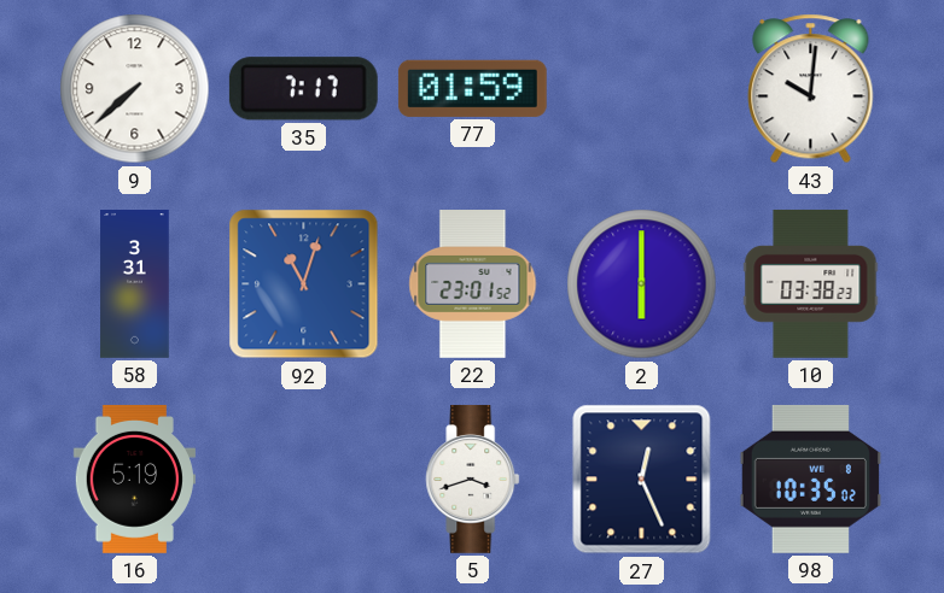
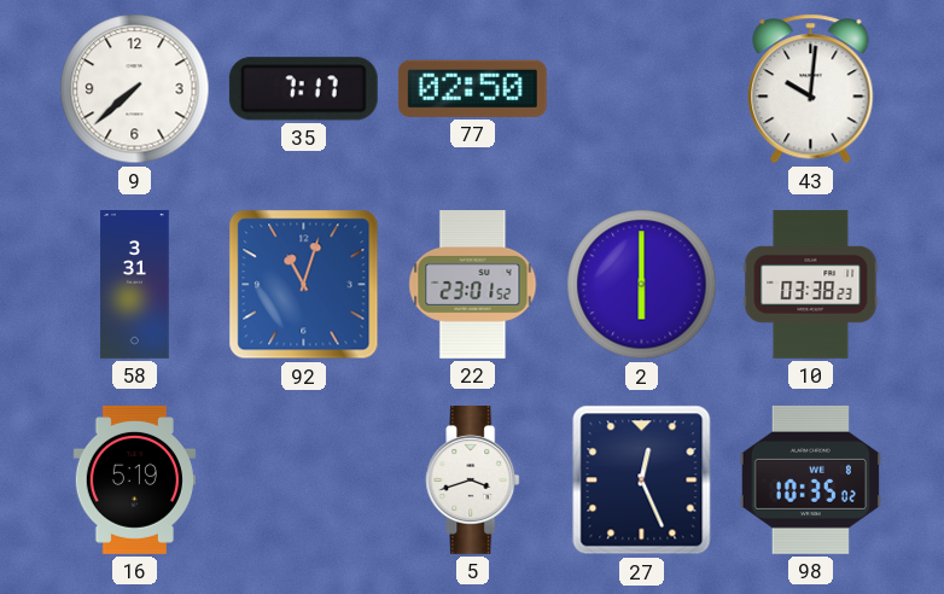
77: 01:59 -> 02:50 (472, 88)
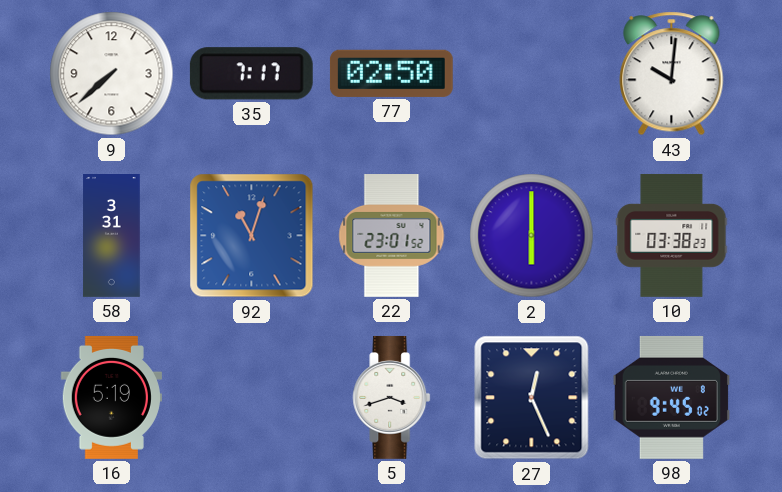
98: 10:35 -> 9:45 (671, 397)
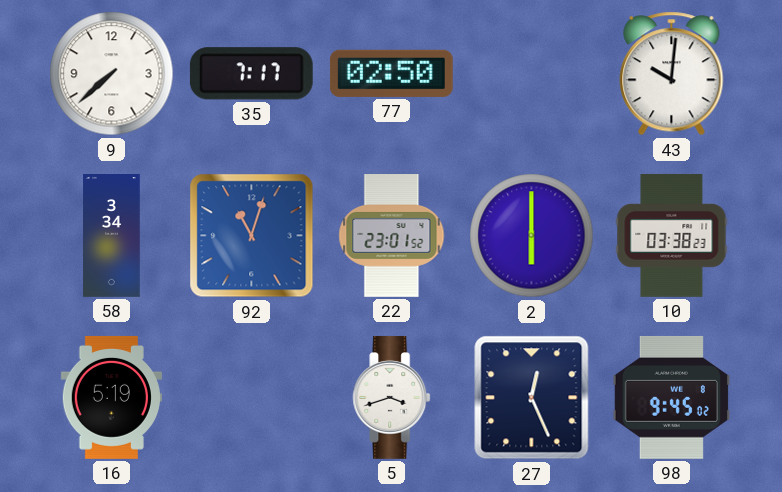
58: 3:31 -> 3:34 (112, 236)
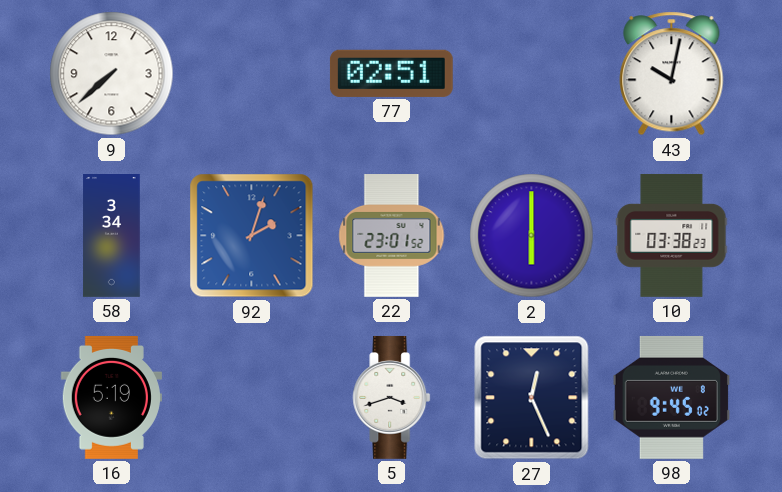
35: 7:17 -> none (251, 74)
77: 02:50 -> 02:51 (391, 73)
43: 10:01 -> 10:02 (672, 74)
92: 11:03 -> 2:03 (252, 236)
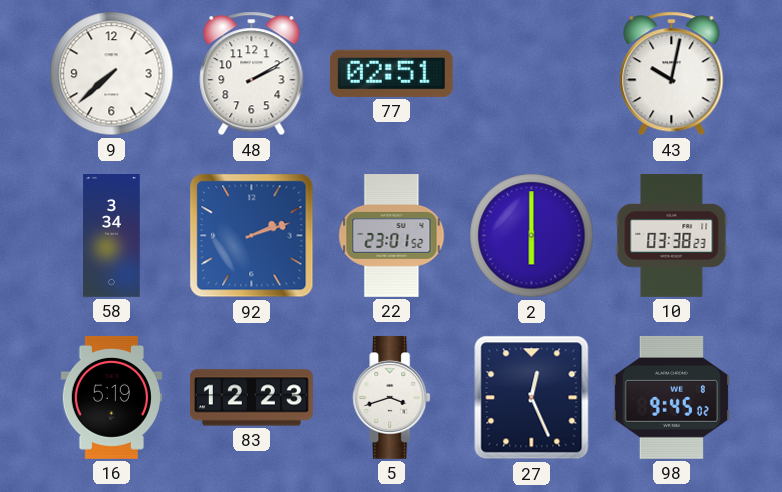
48: none -> 2:10 (252, 74)
92: 2:03 -> 2:12 (252, 236)
83: none -> 12:23 (252, 398)
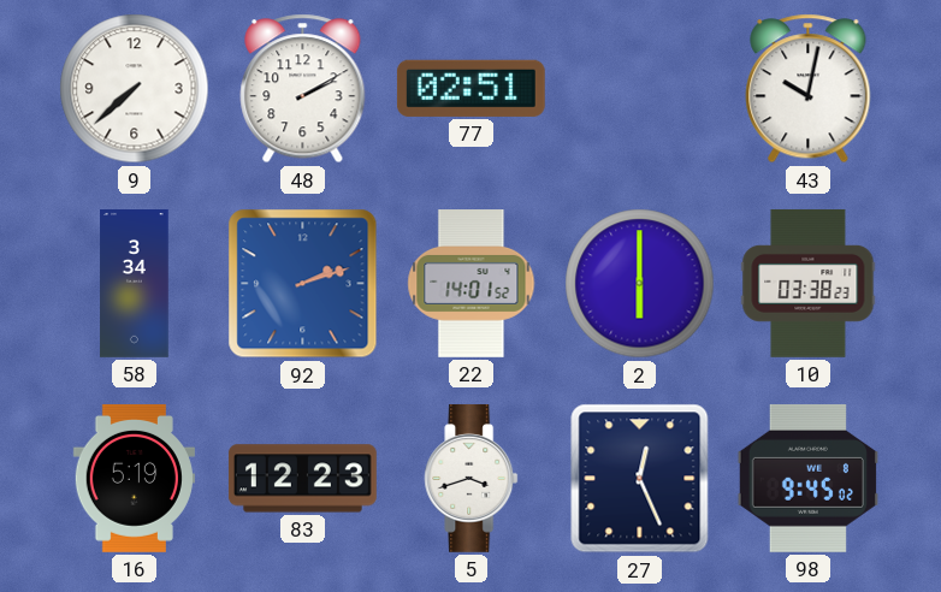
22: 23:01 -> 14:01 (472, 284)
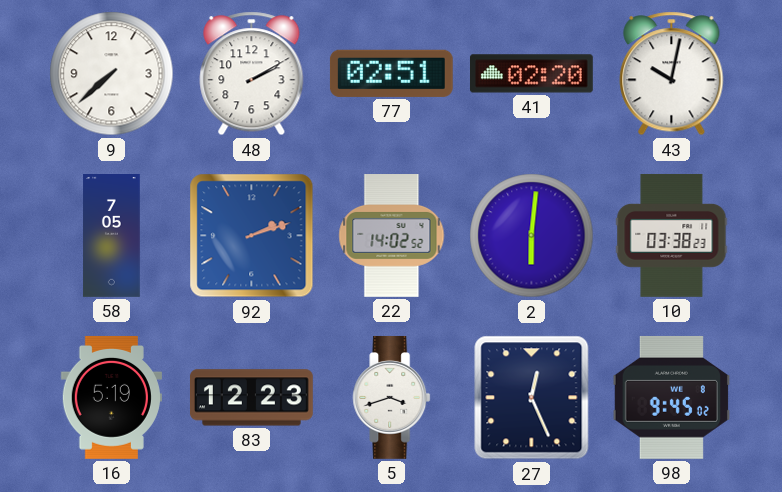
41: none -> 02:20 (531, 74)
58: 3:34 -> 7:05 (112, 236)
22: 14:01 -> 14:02 (392, 236)
2: 6:00 -> 6:01 (532, 236)
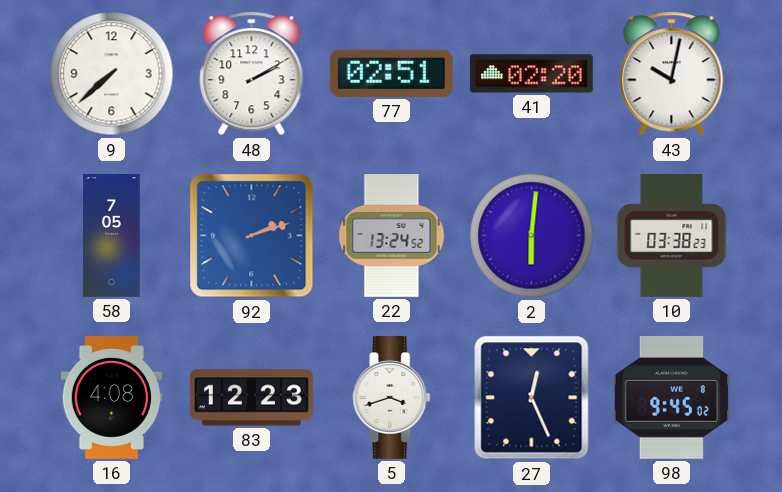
22: 14:02 -> 13:24 (392, 236)
16: 5:19 -> 4:08 (111, 397)
